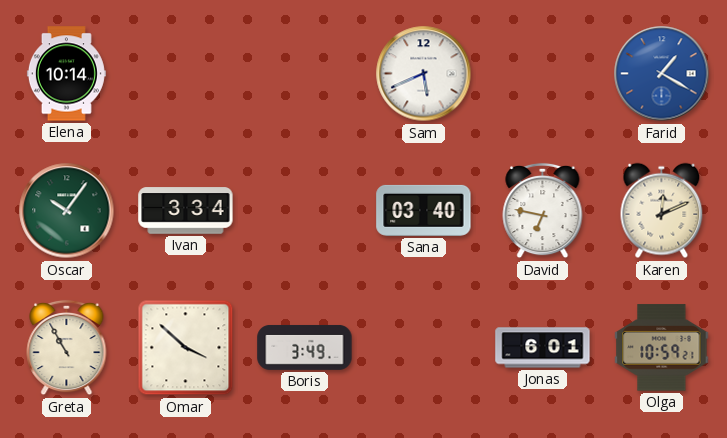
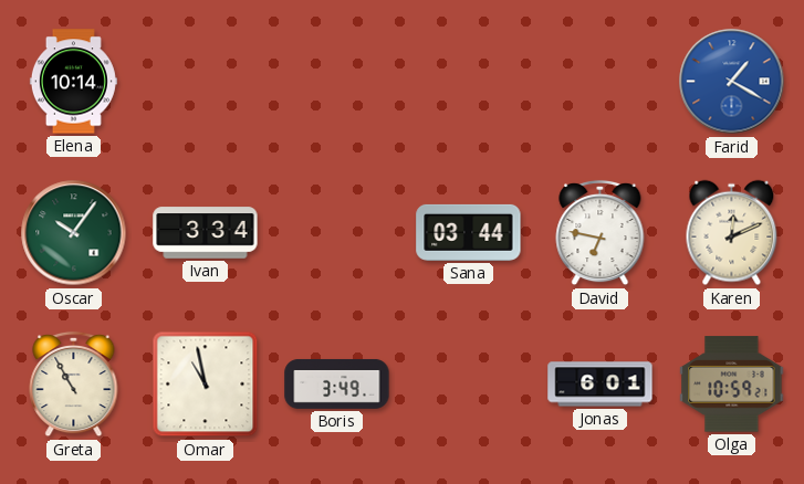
Sam: 5:41 -> none (424, 74)
Sana: 03:40 -> 03:44 (469, 232)
Omar: 3:52 -> 10:58 (206, 385)
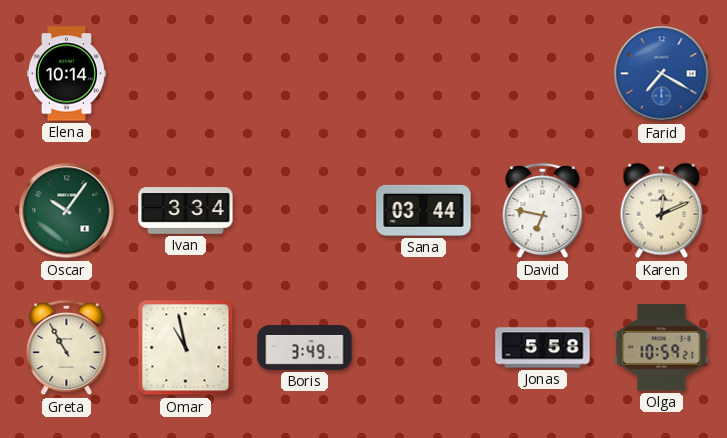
Farid: 1:20 -> 7:20 (662, 74)
Jonas: 6:01 -> 5:58 (543, 348)
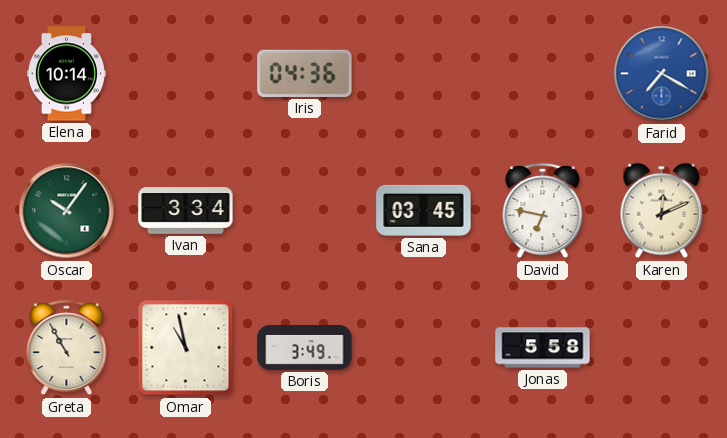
Iris: none -> 04:36 (305, 73)
Sana: 03:44 -> 03:45 (424, 210)
Olga: 10:59 -> none (662, 348)
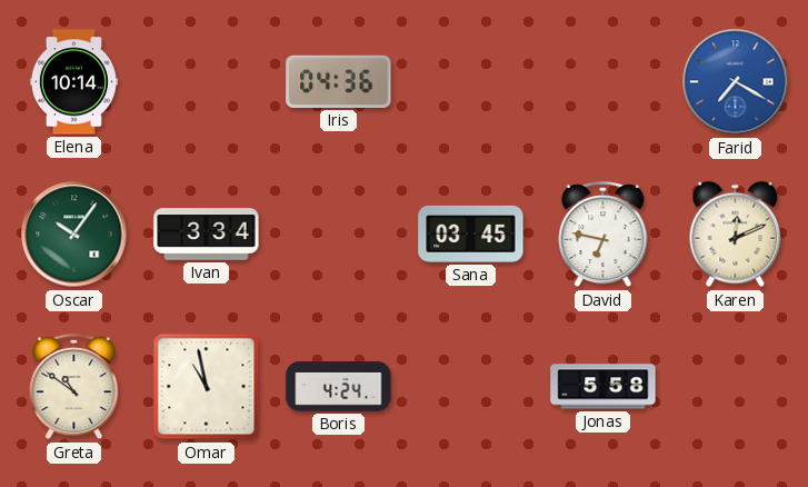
Greta: 10:55 -> 10:51 (74, 387)
Boris: 3:49 -> 4:24 (339, 386)
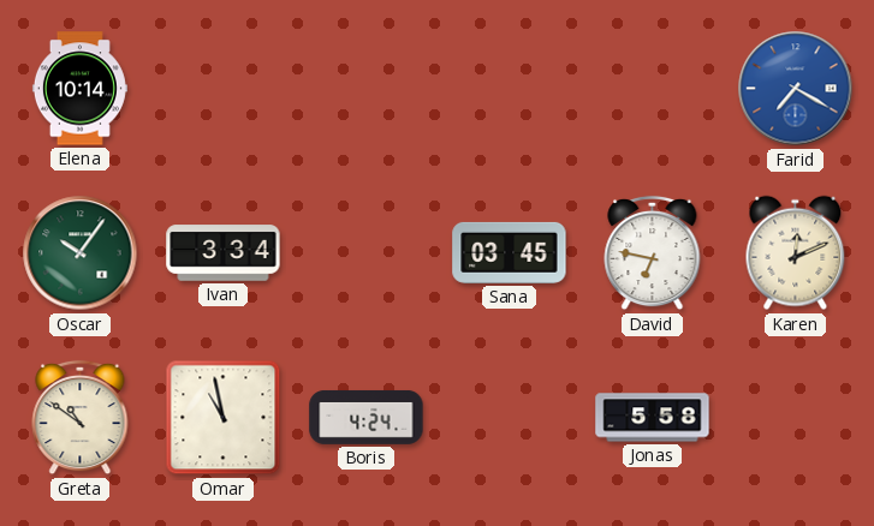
Iris: 04:36 -> none (339, 81)
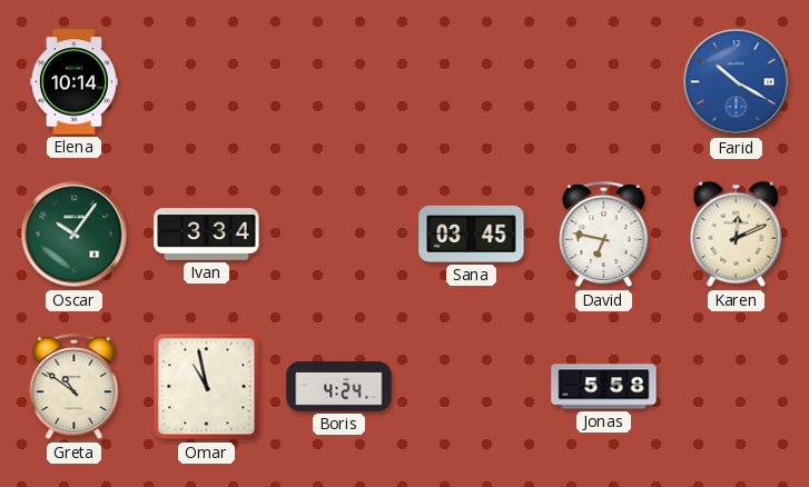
Farid: 7:20 -> 10:20 (737, 82)
